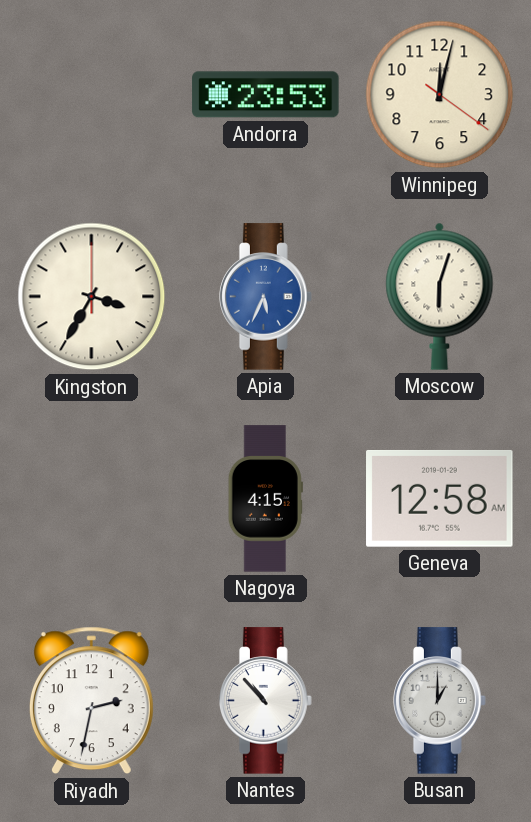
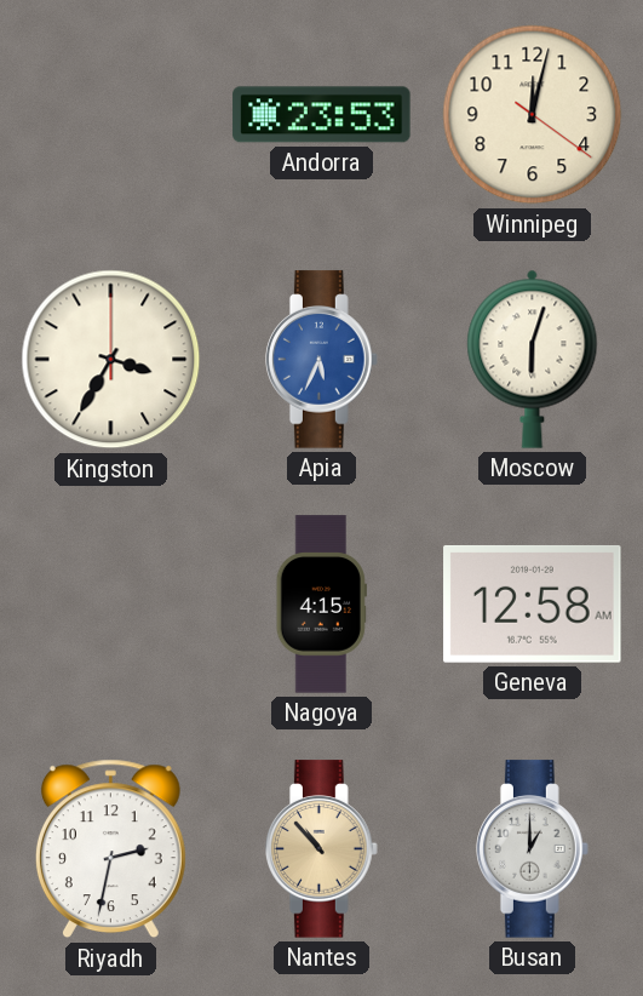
Nantes dial: white -> champagne (322, 849)
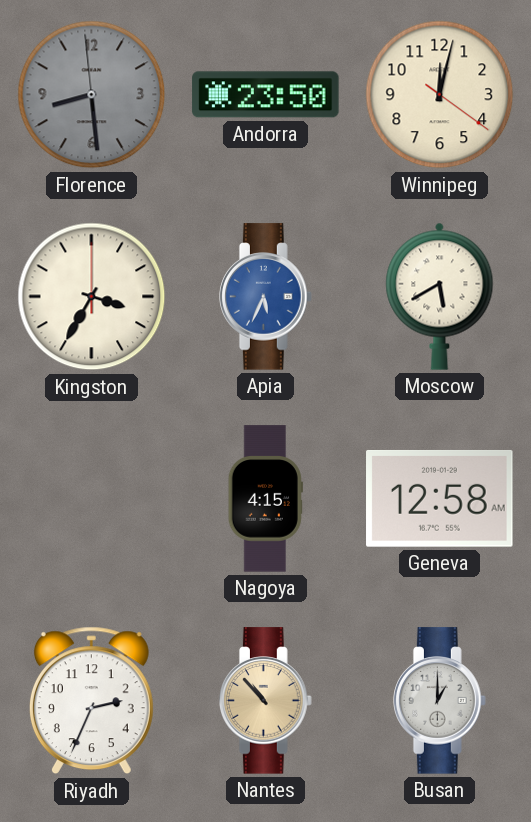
Florence: none -> 8:28 (92, 95)
Andorra: 23:53 -> 23:50 (266, 95)
Moscow: 6:03 -> 5:40 (440, 296)
Riyadh: 2:32 -> 2:34 (91, 701)
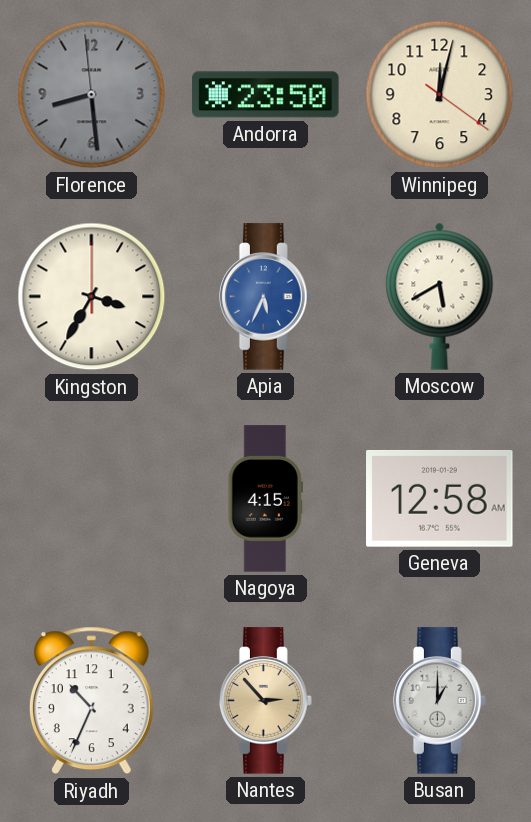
Riyadh: 2:34 -> 10:34 (91, 701)
Nantes: 10:53 -> 2:53 (266, 701)
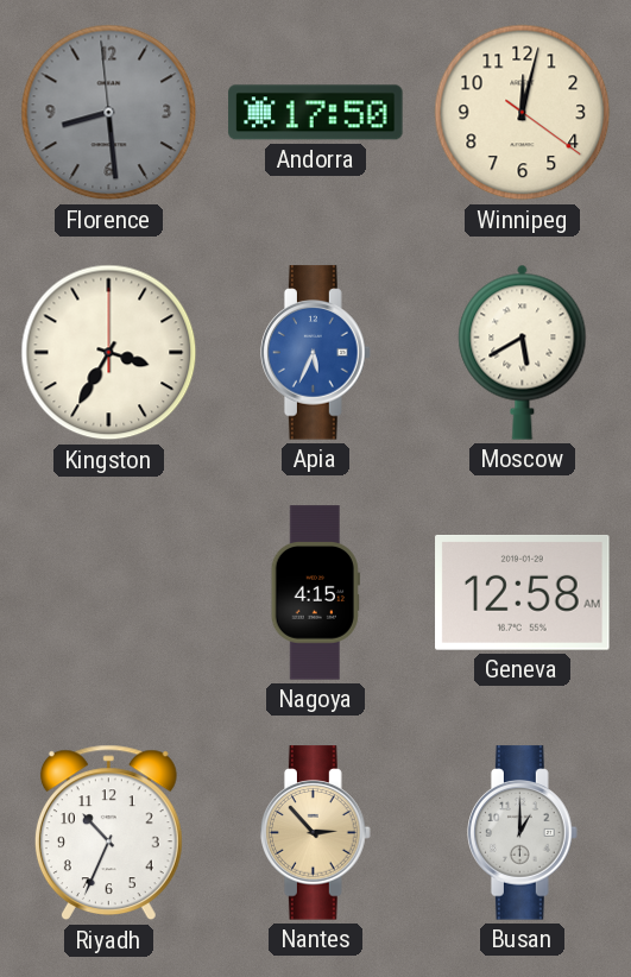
Andorra: 23:50 -> 17:50 (316, 113)
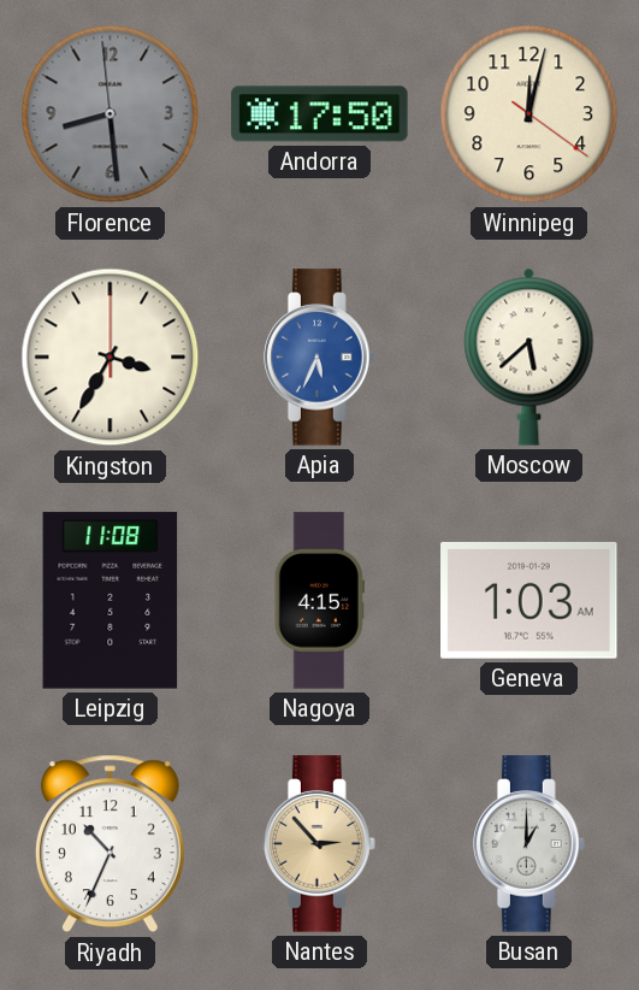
Moscow: 5:40 -> 5:38 (529, 356)
Leipzig: none -> 11:08 (111, 601)
Geneva: 12:58 -> 1:03 (529, 600)
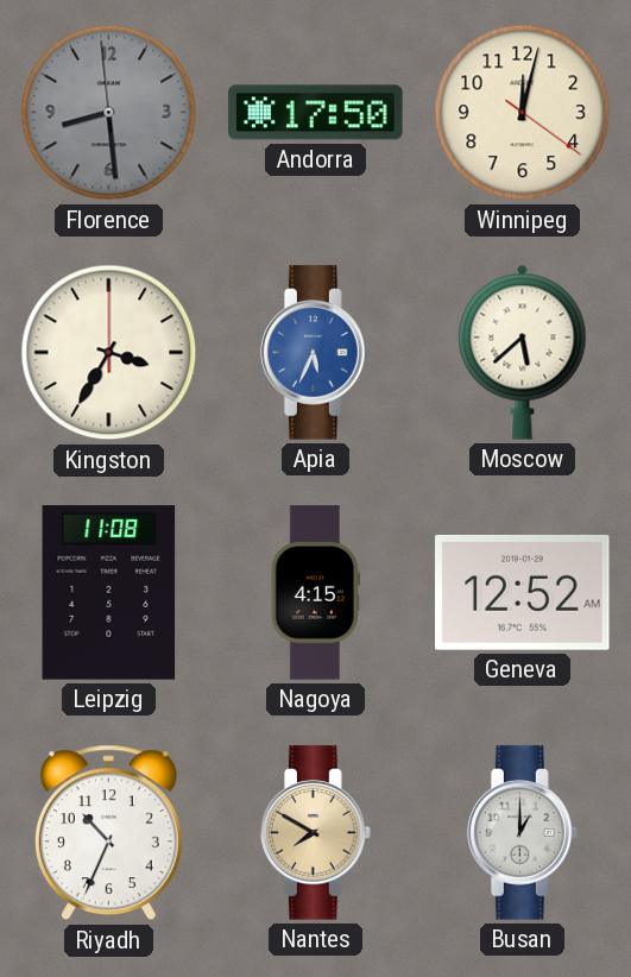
Geneva: 1:03 -> 12:52 (523, 592)
Nantes: 2:53 -> 7:50 (316, 833)
